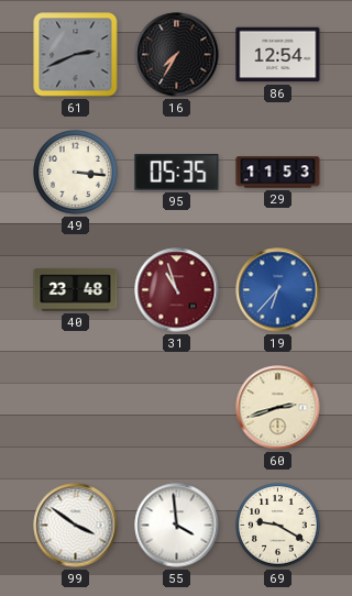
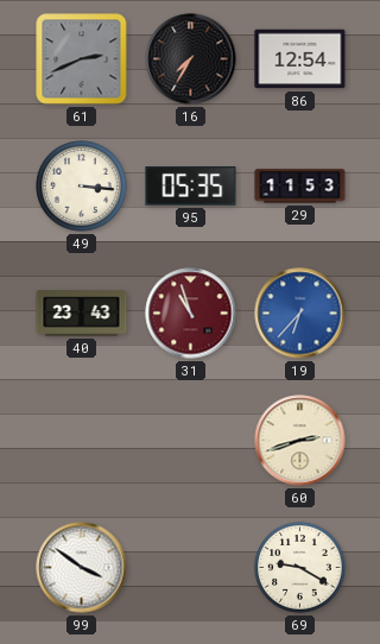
40: 23:48 -> 23:43 (82, 314)
55: 3:59 -> none (177, 526)
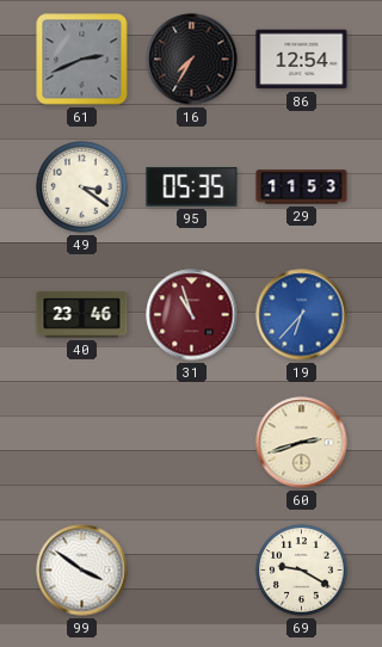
49: 3:16 -> 3:21 (82, 187)
40: 23:43 -> 23:46 (82, 315)
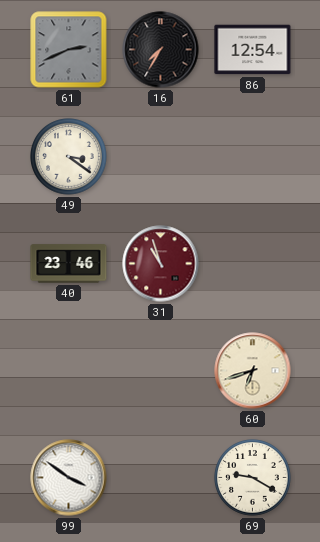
95: 05:35 -> none (192, 187)
29: 11:53 -> none (302, 187)
19: 6:37 -> none (302, 315)
60: 2:42 -> 6:42 (253, 371)
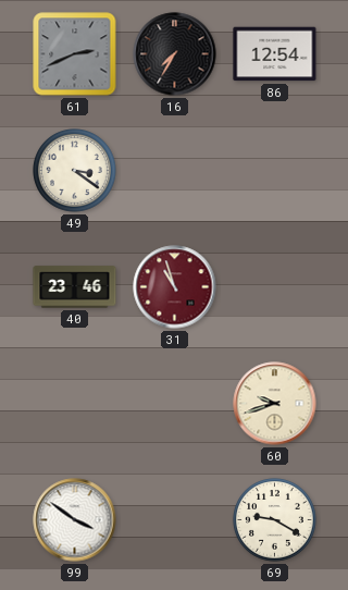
60: 6:42 -> 9:42 (275, 404)
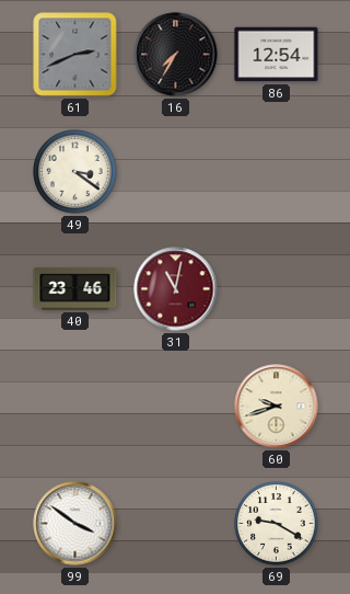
31: 10:57 -> 11:02 (176, 289)
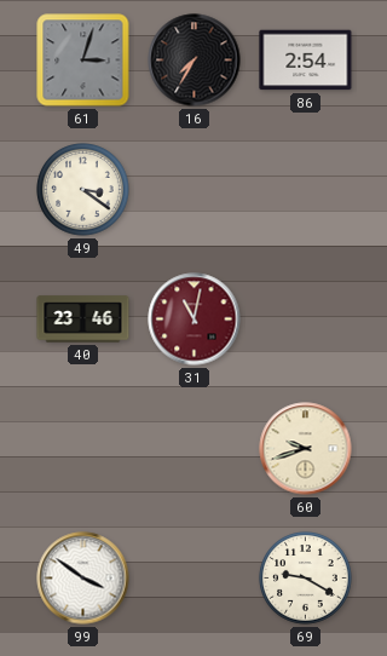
61: 2:41 -> 3:03 (83, 61)
86: 12:54 -> 2:54 (306, 61)
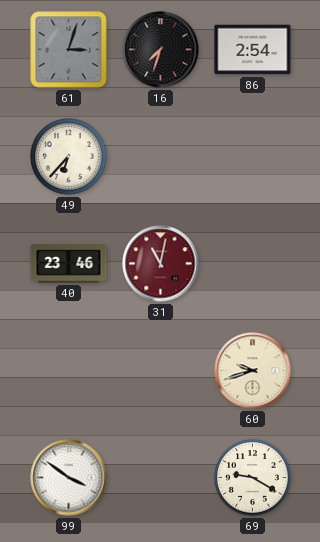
16: 7:35 -> 7:33 (161, 50)
49: 3:21 -> 6:37 (69, 157)
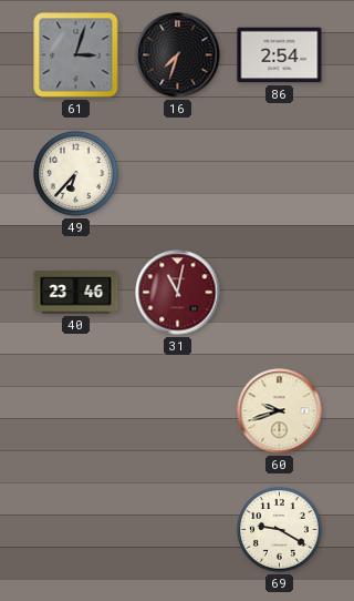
99: 3:51 -> none (69, 478)
